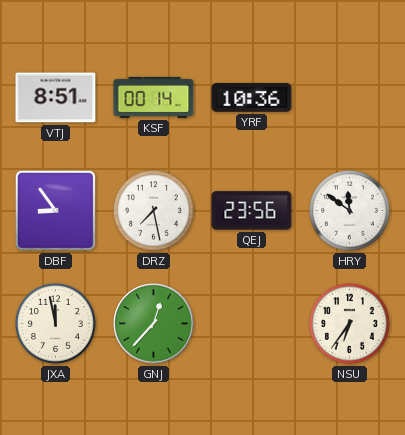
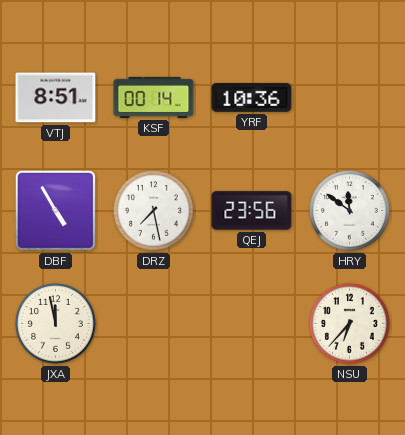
DBF: 8:54 -> 4:55 (56, 211)
GNJ: 12:37 -> none (154, 324)
NSU: 6:36 -> 6:37 (350, 324)
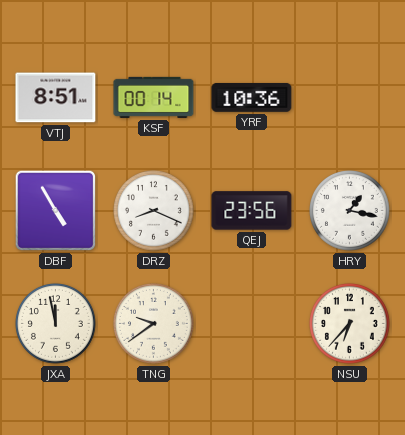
DRZ: 7:28 -> 8:19 (154, 211)
HRY: 11:51 -> 1:17 (350, 211)
TNG: none -> 9:39 (154, 324)
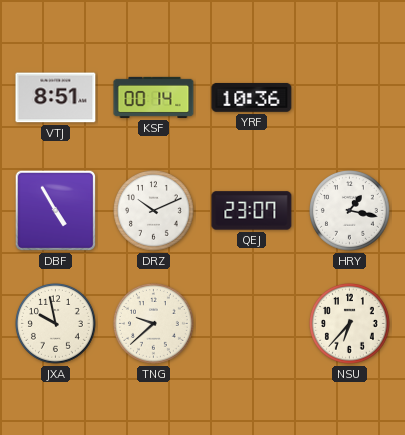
DRZ: 8:19 -> 10:11 (154, 211)
QEJ: 23:56 -> 23:07 (252, 211)
JXA: 11:58 -> 9:58 (56, 324)
TNG: 9:39 -> 9:38 (154, 324)
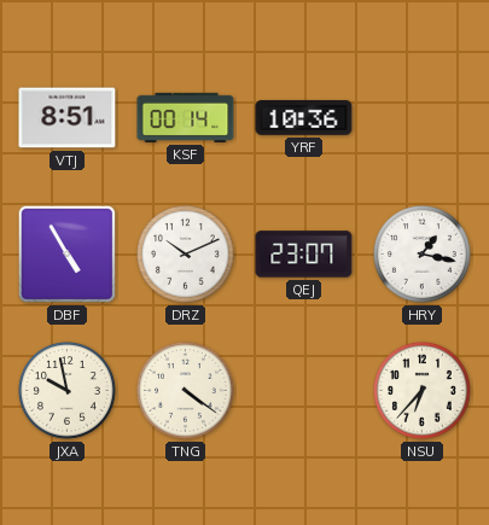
TNG: 9:38 -> 4:21 (186, 391)
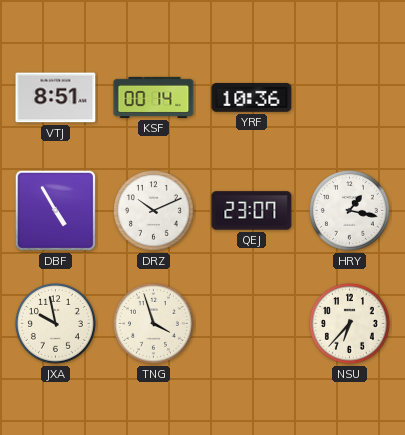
TNG: 4:21 -> 3:57 (154, 324)
